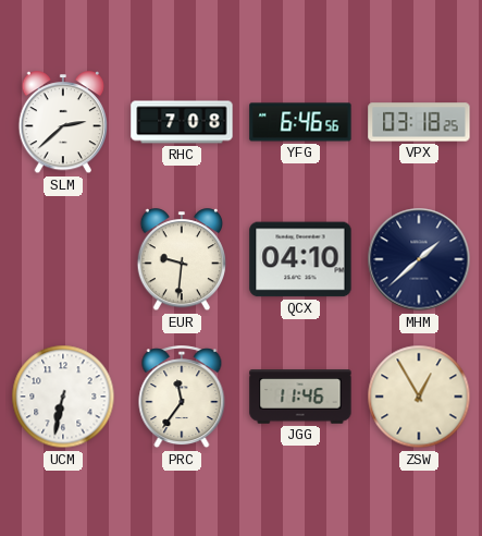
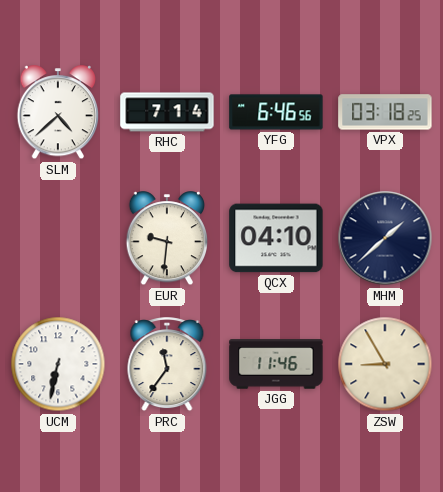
SLM: 2:38 -> 4:38 (58, 113)
RHC: 7:08 -> 7:14 (167, 112)
ZSW: 12:55 -> 8:55 (385, 364)
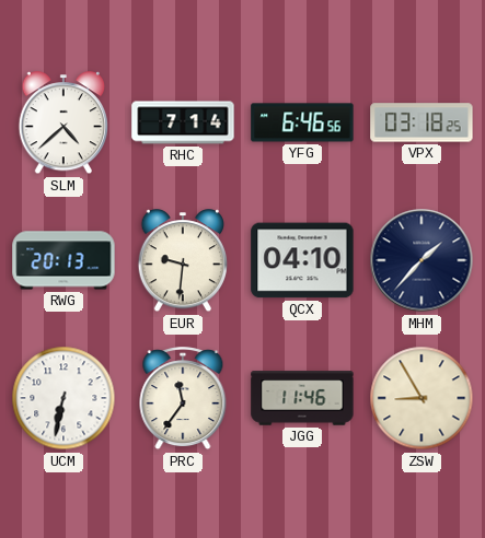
RWG: none -> 20:13 (63, 260)
MHM: 1:38 -> 1:37 (422, 260)
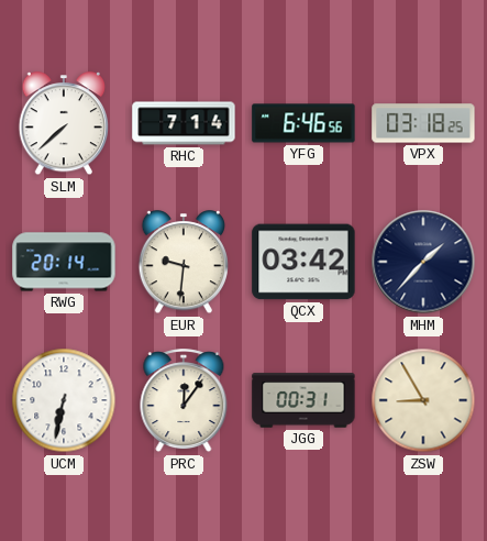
SLM: 4:38 -> 7:38 (64, 124)
RWG: 20:13 -> 20:14 (64, 262)
QCX: 04:10 -> 03:42 (303, 262)
PRC: 11:36 -> 12:06 (184, 401)
JGG: 11:46 -> 00:31 (303, 400)
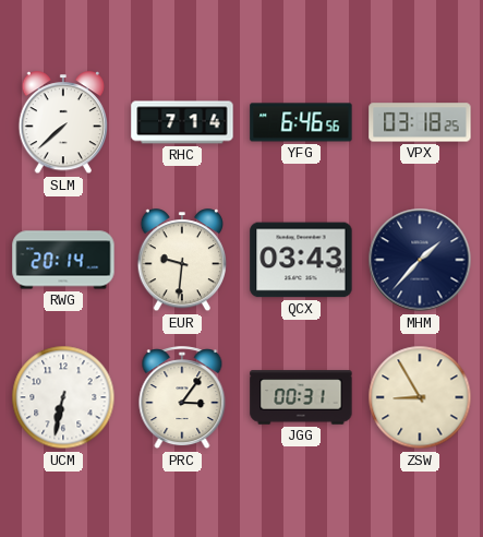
QCX: 03:42 -> 03:43 (301, 260)
PRC: 12:06 -> 3:06 (182, 398)
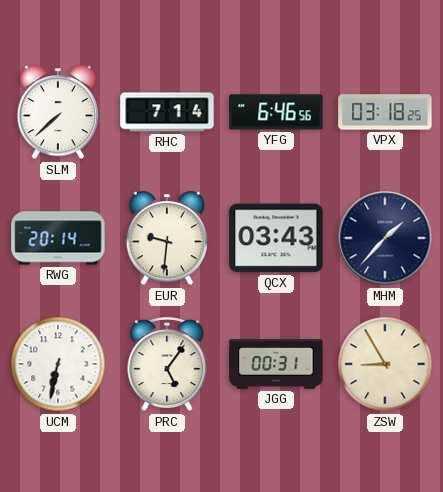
PRC: 3:06 -> 5:06 (167, 365)
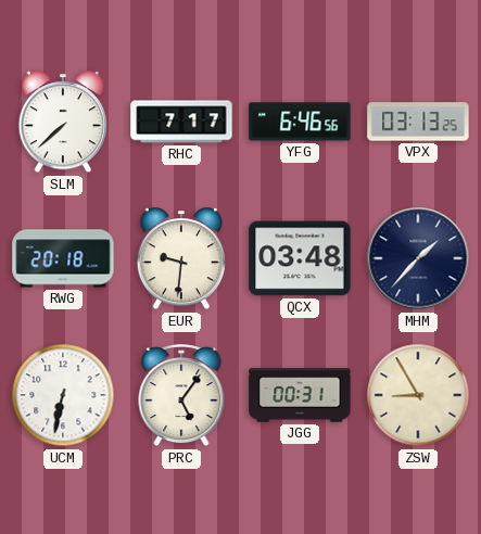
RHC: 7:14 -> 7:17 (181, 122)
VPX: 03:18 -> 03:13 (418, 122)
RWG: 20:14 -> 20:18 (63, 258)
QCX: 03:43 -> 03:48 (300, 258)
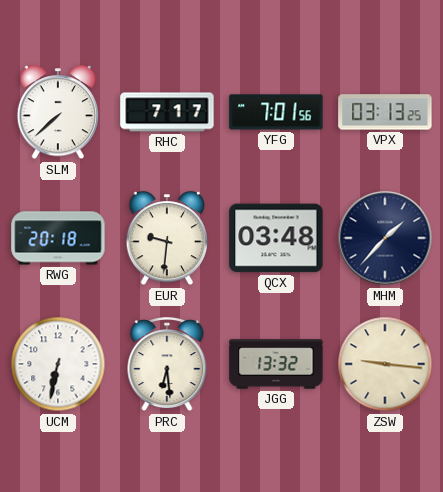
YFG: 6:46 -> 7:01 (276, 112)
PRC: 5:06 -> 6:29 (167, 365)
JGG: 00:31 -> 13:32 (276, 364)
ZSW: 8:55 -> 9:16 (385, 364)
